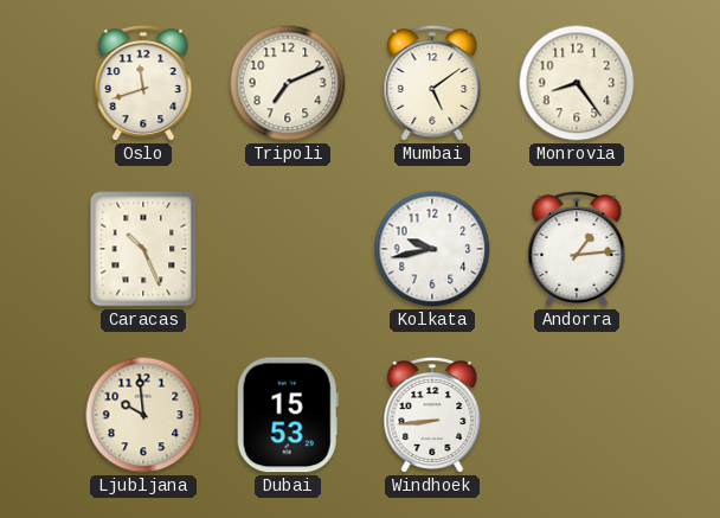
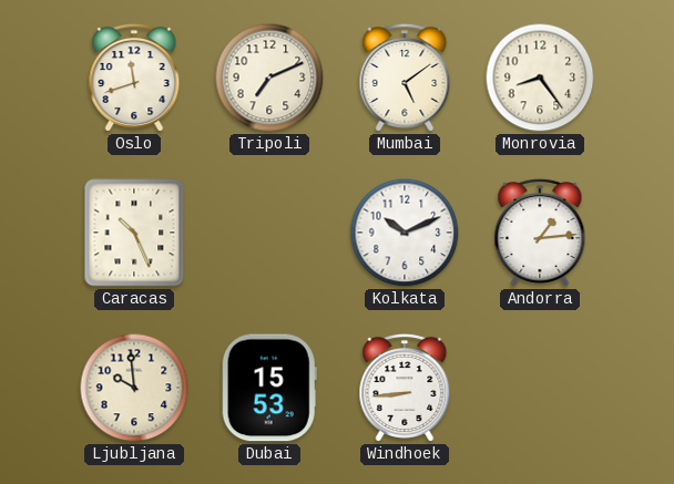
Kolkata: 9:43 -> 10:11 (405, 233)
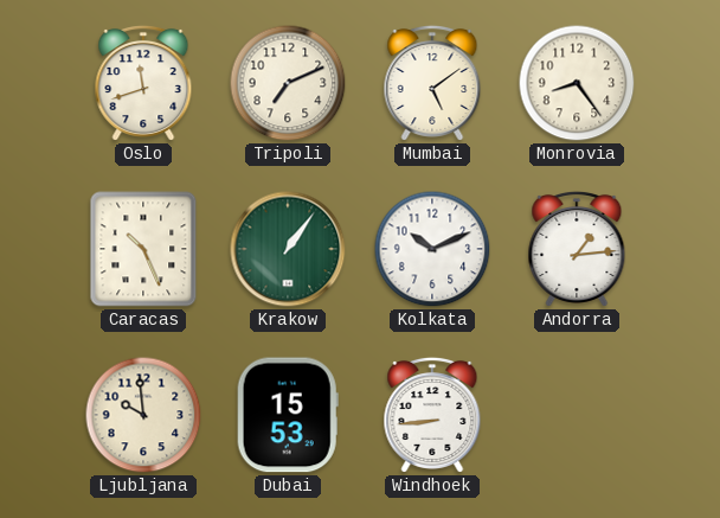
Krakow: none -> 1:06 (288, 249)
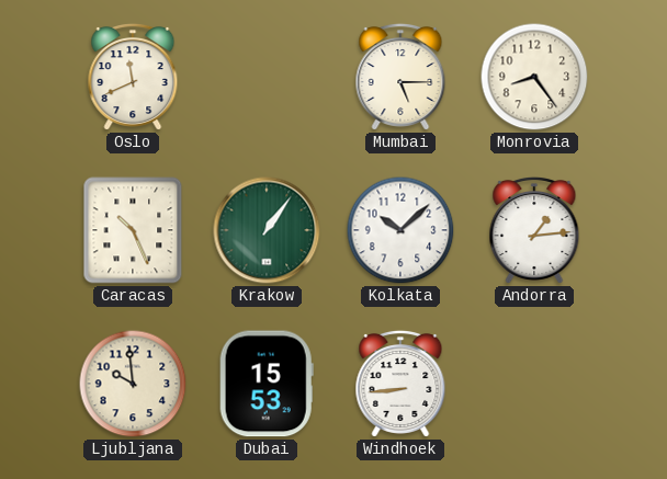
Oslo: 11:42 -> 11:41 (133, 77)
Tripoli: 7:11 -> none (288, 83)
Mumbai: 5:09 -> 5:15 (400, 77)
Kolkata: 10:11 -> 10:08 (400, 230)
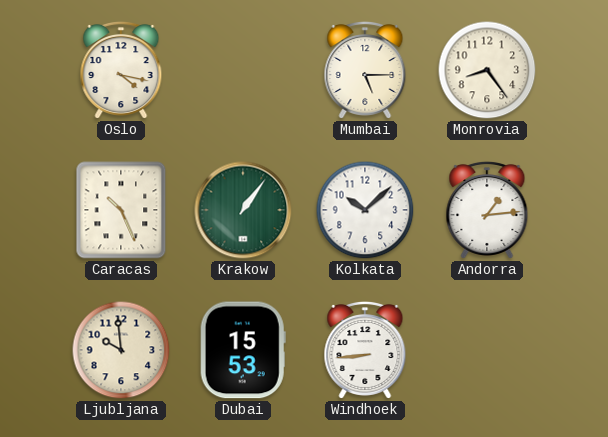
Oslo: 11:41 -> 4:17 (121, 70)
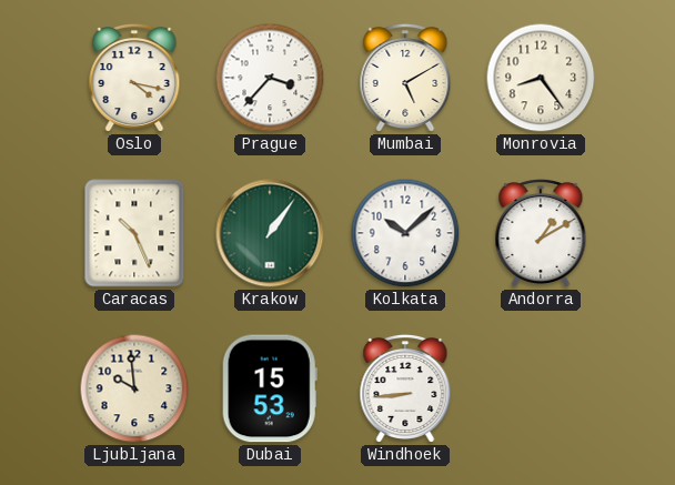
Prague: none -> 3:37 (270, 78)
Mumbai: 5:15 -> 5:10 (405, 78)
Andorra: 1:14 -> 1:10 (541, 233)
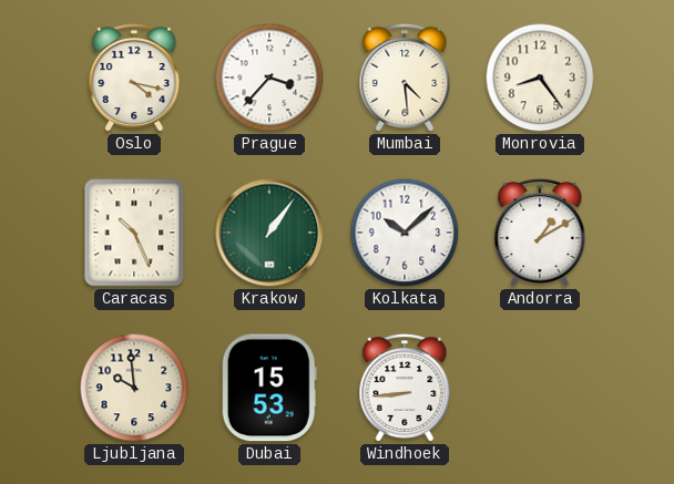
Mumbai: 5:10 -> 4:29 (405, 78)
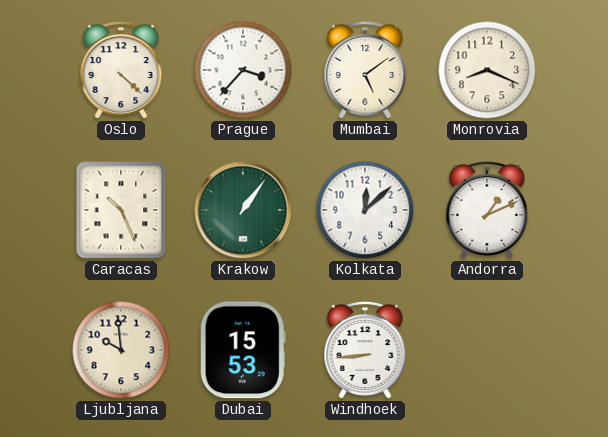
Oslo: 4:17 -> 4:22 (121, 70)
Mumbai: 4:29 -> 5:09 (365, 70)
Monrovia: 8:24 -> 8:19 (487, 70)
Kolkata: 10:08 -> 12:08 (365, 210)
Andorra: 1:10 -> 1:11 (487, 210)
